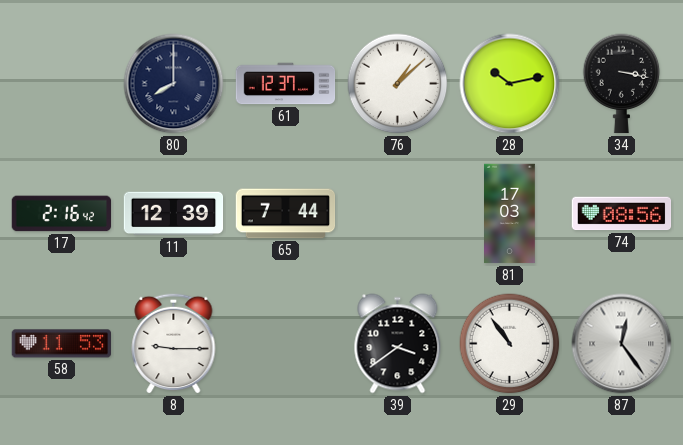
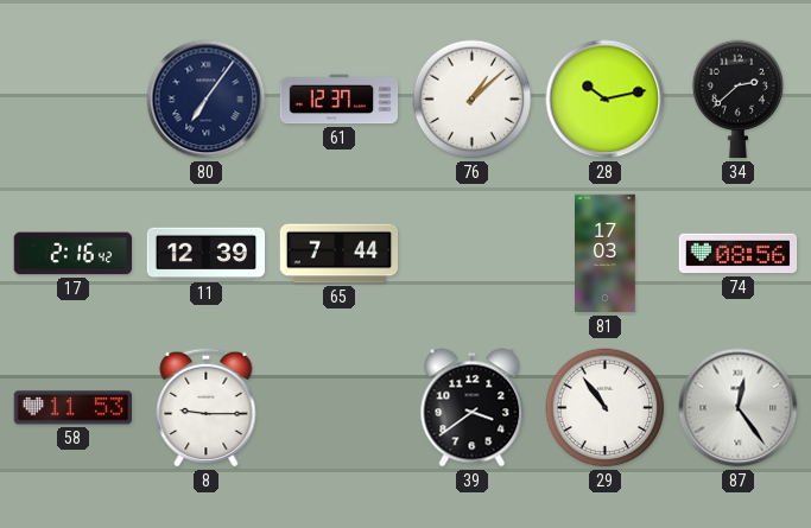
80: 8:00 -> 7:06 (207, 100)
34: 3:17 -> 2:38 (739, 100)
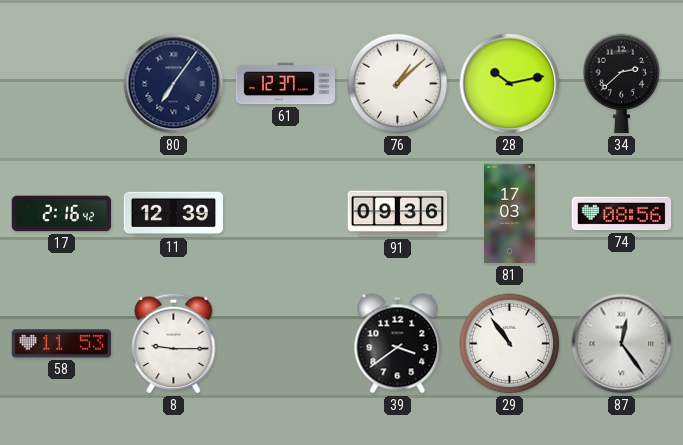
65: 7:44 -> none (340, 254)
91: none -> 09:36 (398, 214)
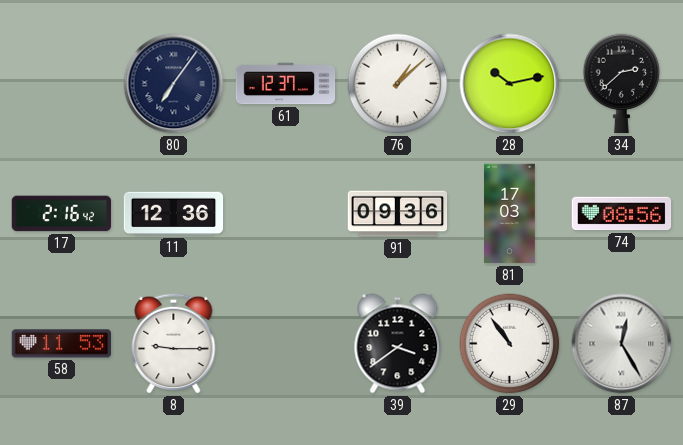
11: 12:39 -> 12:36 (174, 214)
87: 12:24 -> 12:25 (622, 344)
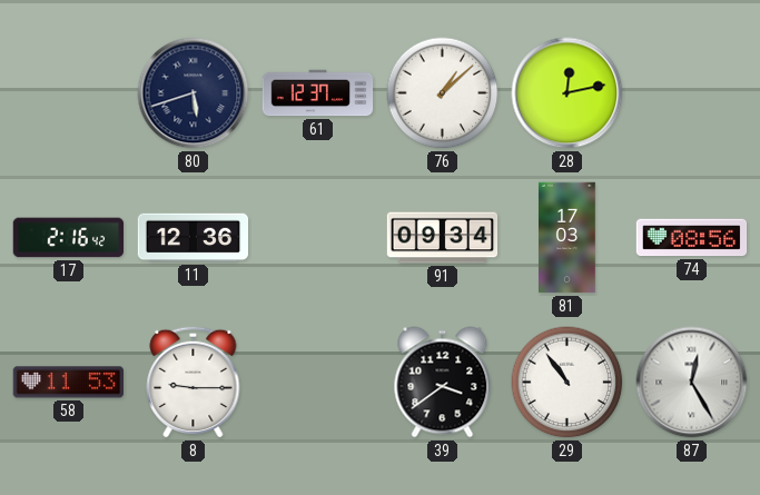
80: 7:06 -> 5:42 (194, 93)
28: 10:13 -> 12:13 (567, 93)
34: 2:38 -> none (622, 84)
91: 09:36 -> 09:34 (443, 238)
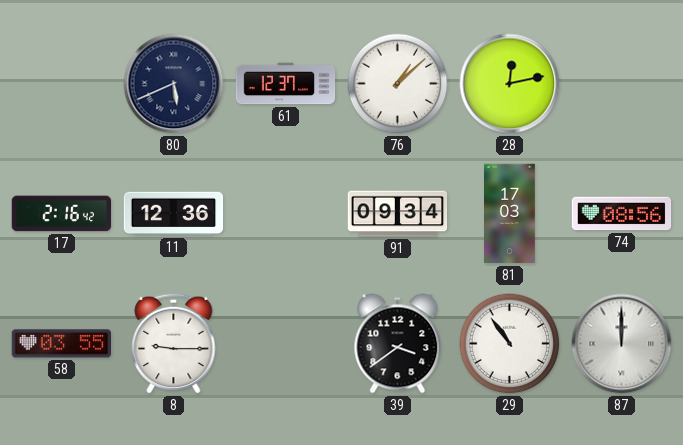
80: 5:42 -> 5:41 (174, 84)
58: 11:53 -> 03:55 (61, 344)
87: 12:25 -> 12:00 (622, 344)
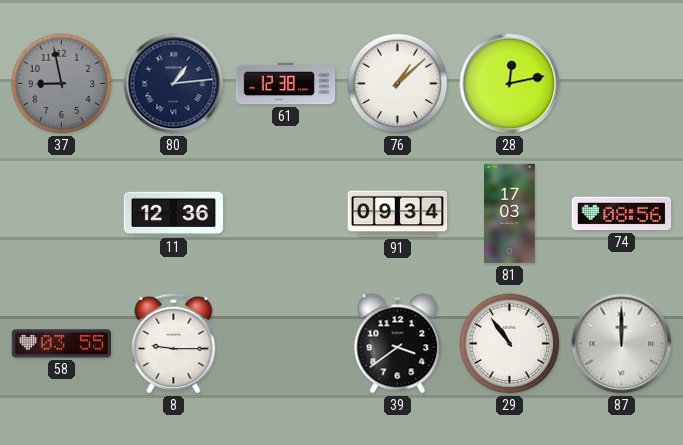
37: none -> 8:58 (62, 84)
80: 5:41 -> 1:14 (174, 84)
61: 12:37 -> 12:38 (286, 84)
17: 2:16 -> none (62, 214)
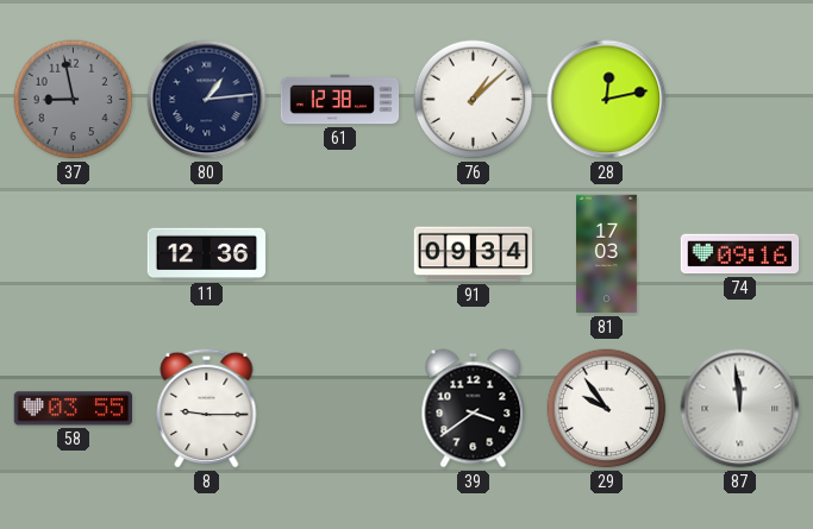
74: 08:56 -> 09:16 (740, 254)
29: 10:54 -> 9:54 (607, 409)
87: 12:00 -> 11:59 (740, 409)
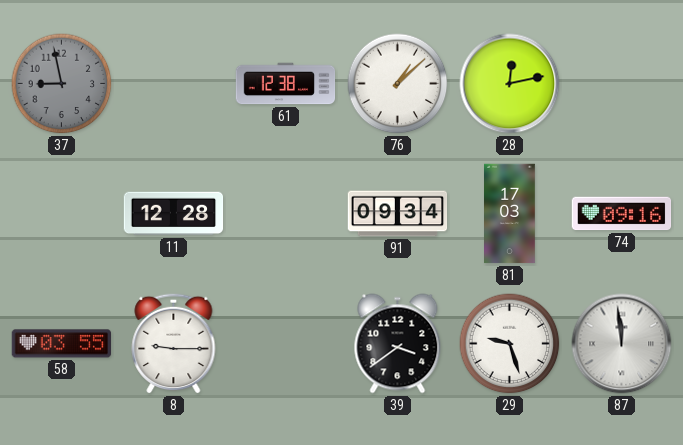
80: 1:14 -> none (207, 100)
11: 12:36 -> 12:28 (174, 214)
29: 9:54 -> 9:27 (510, 344)
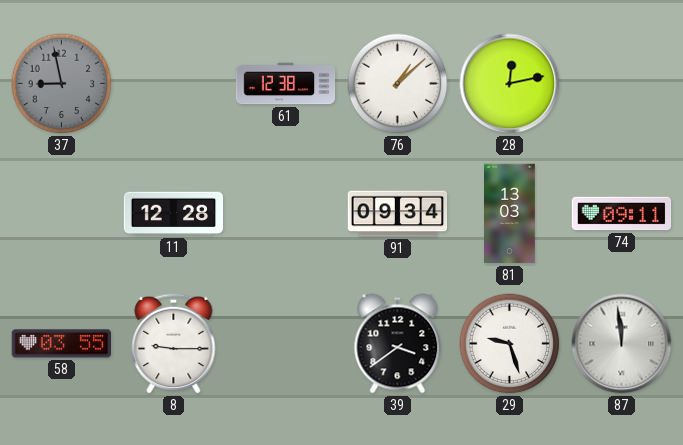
81: 17:03 -> 13:03 (510, 214)
74: 09:16 -> 09:11 (622, 214)
